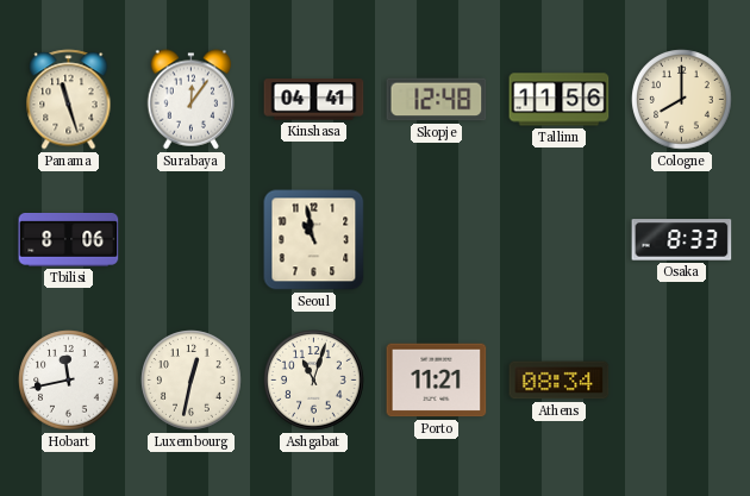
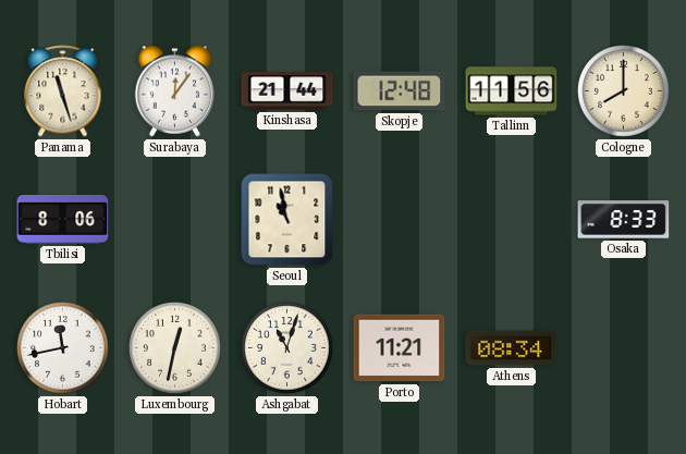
Kinshasa: 04:41 -> 21:44 (287, 91)
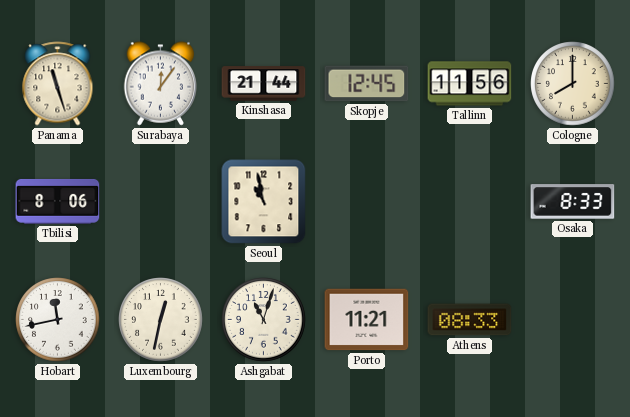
Skopje: 12:48 -> 12:45 (367, 84)
Athens: 08:34 -> 08:33 (470, 320)
